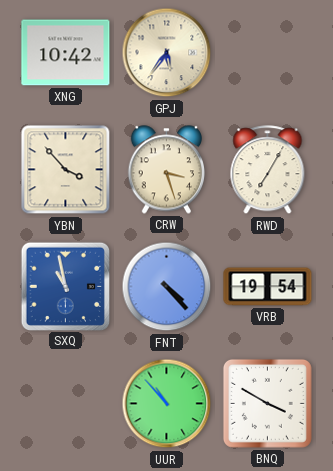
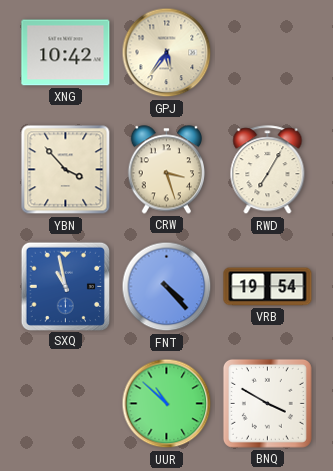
UUR: 10:53 -> 10:52 (167, 404)
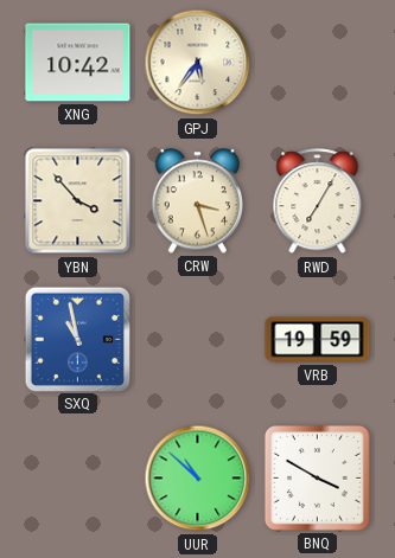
FNT: 4:23 -> none (167, 287)
VRB: 19:54 -> 19:59 (318, 340)
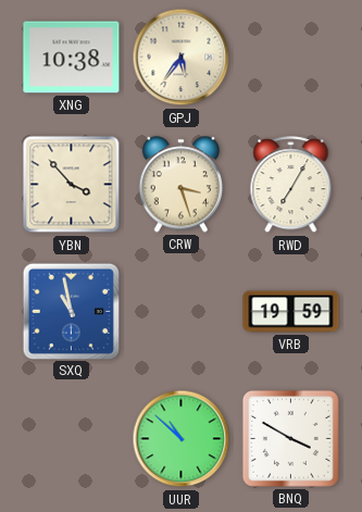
XNG: 10:42 -> 10:38 (72, 58)
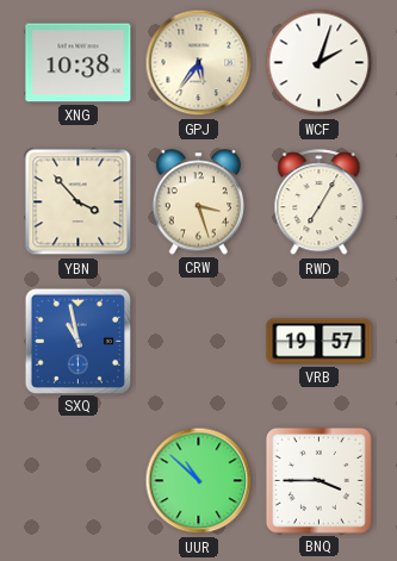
WCF: none -> 2:03 (320, 63)
VRB: 19:59 -> 19:57 (320, 342)
BNQ: 3:50 -> 3:45 (318, 480)
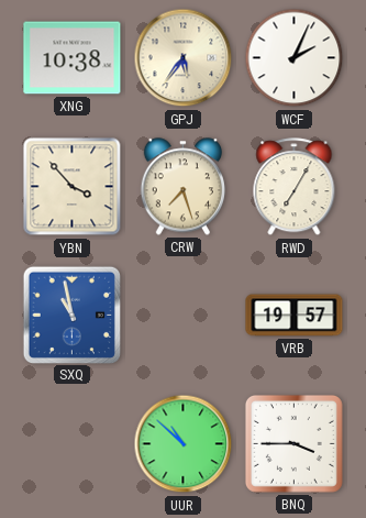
WCF: 2:03 -> 2:04 (295, 58)
CRW: 3:27 -> 7:27 (182, 187)
